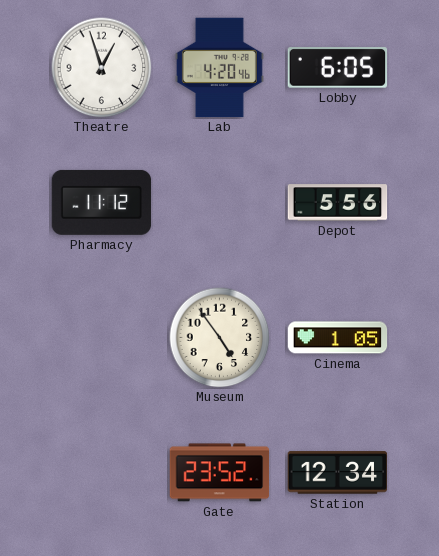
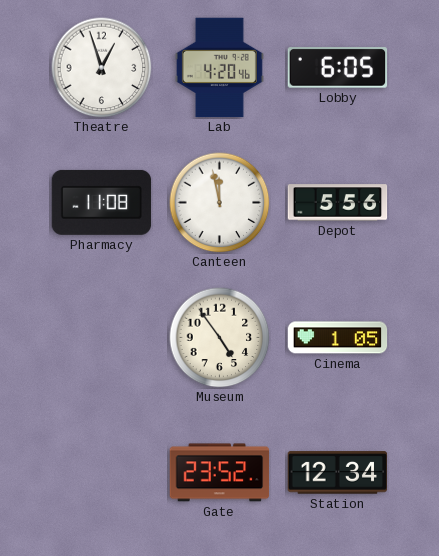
Pharmacy: 11:12 -> 11:08 (102, 202)
Canteen: none -> 11:58 (220, 203)
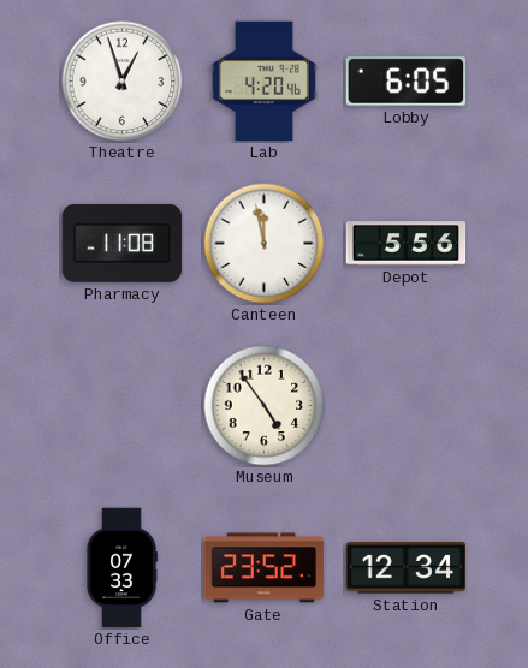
Cinema: 1:05 -> none (338, 338)
Office: none -> 07:33 (121, 568)
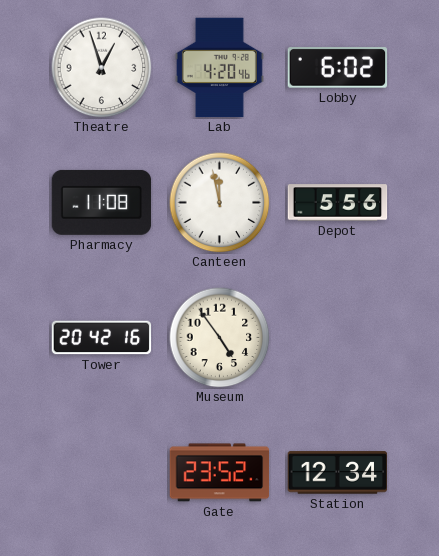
Lobby: 6:05 -> 6:02 (338, 68)
Tower: none -> 20:42 (102, 338)
Office: 07:33 -> none (121, 568)
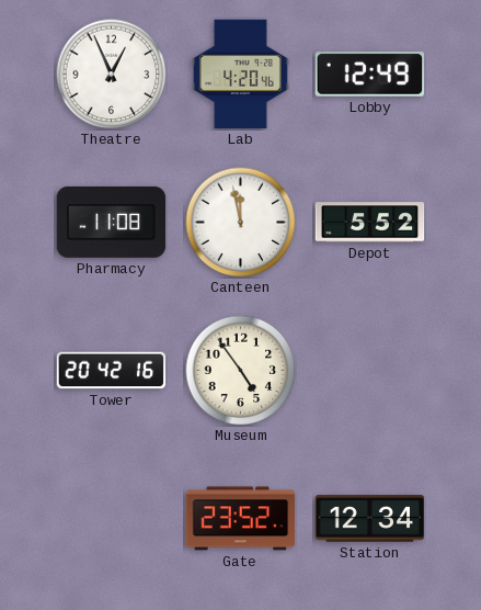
Theatre: 12:57 -> 12:56 (112, 75)
Lobby: 6:02 -> 12:49 (370, 75)
Depot: 5:56 -> 5:52 (370, 223)
